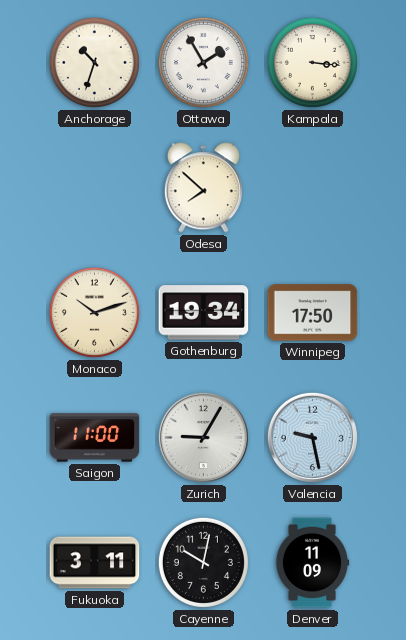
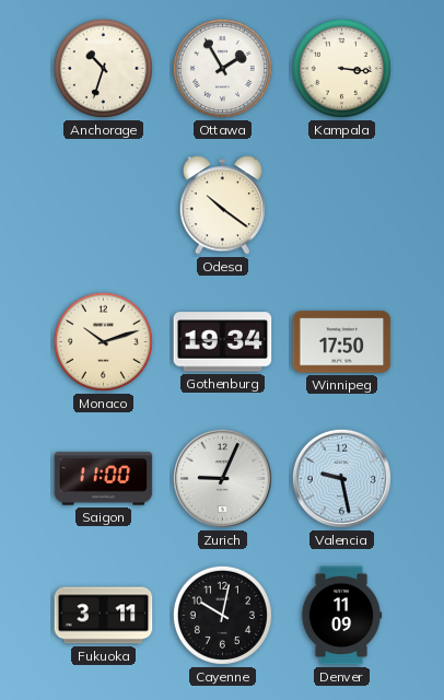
Odesa: 7:52 -> 10:21 (222, 206)
Zurich: 9:05 -> 9:04 (222, 478)
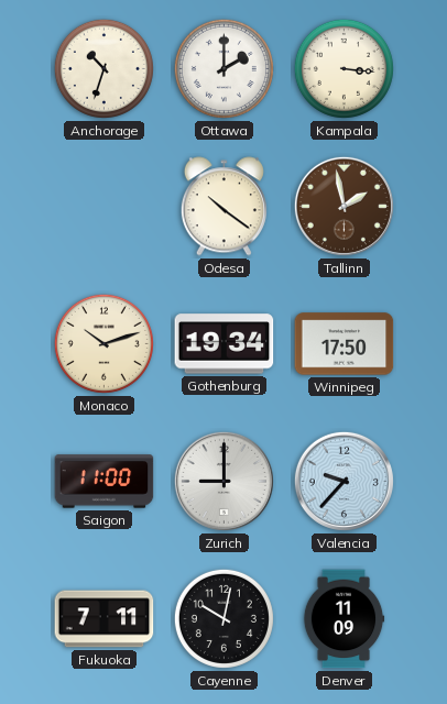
Ottawa: 1:55 -> 2:00 (223, 68)
Tallinn: none -> 1:58 (344, 206)
Zurich: 9:04 -> 9:00 (223, 481)
Valencia: 9:28 -> 9:37 (344, 481)
Fukuoka: 3:11 -> 7:11 (105, 619)
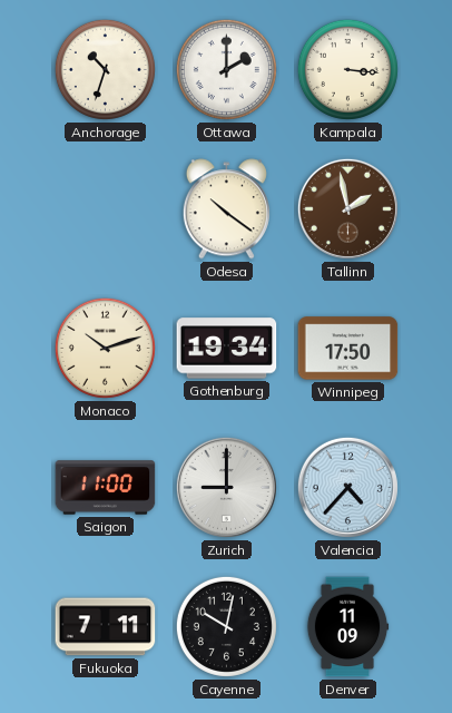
Valencia: 9:37 -> 4:37 (347, 487)
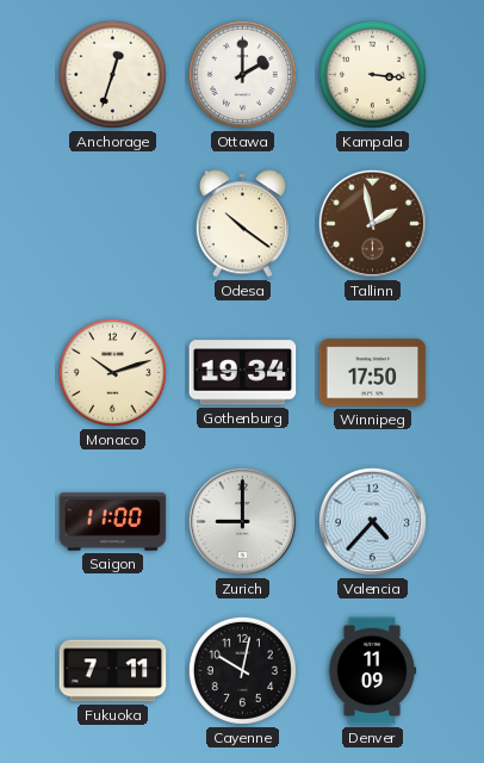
Anchorage: 10:33 -> 12:33 (112, 74)
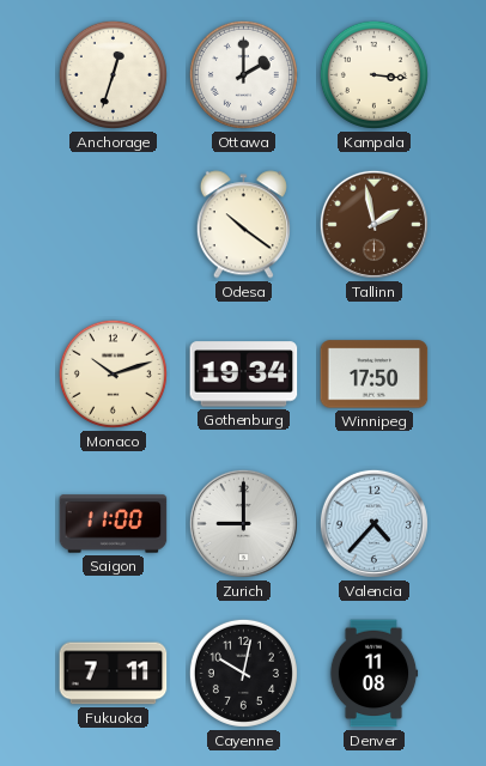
Denver: 11:09 -> 11:08 (373, 674)
